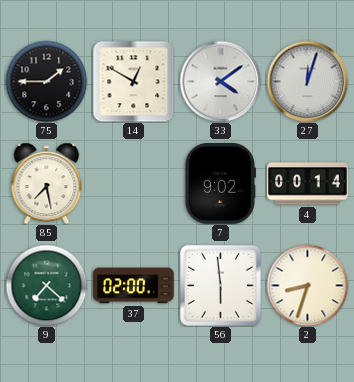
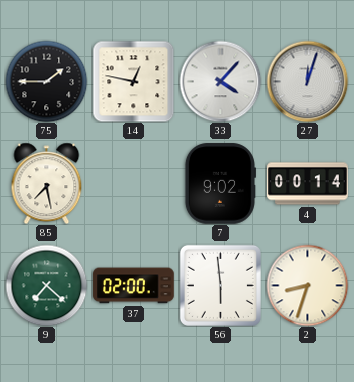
14: 12:50 -> 12:47 (133, 81)
33: 4:09 -> 4:07 (220, 81)
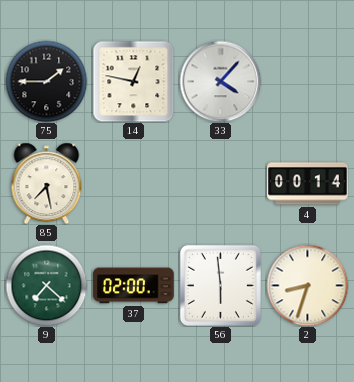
27: 12:03 -> none (307, 81)
7: 9:02 -> none (220, 184)
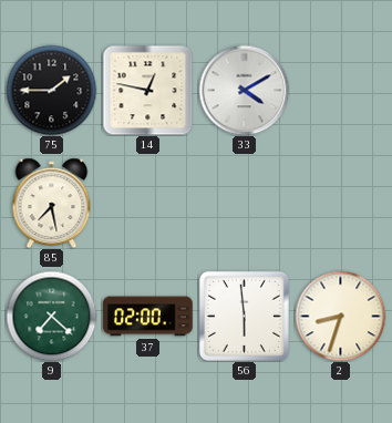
33: 4:07 -> 4:10 (244, 90)
4: 00:14 -> none (308, 184)
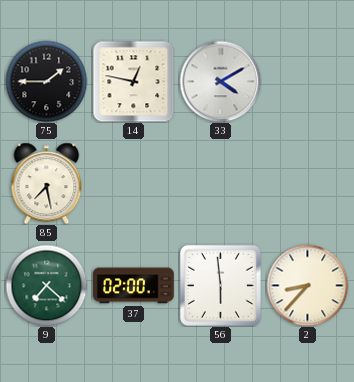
2: 8:33 -> 8:37 (307, 285)
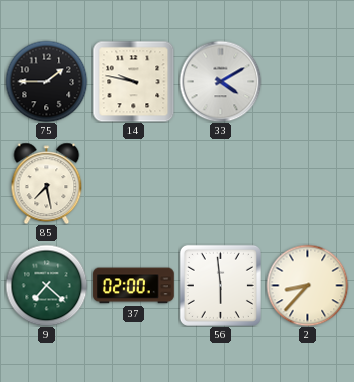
14: 12:47 -> 9:47 (133, 81)
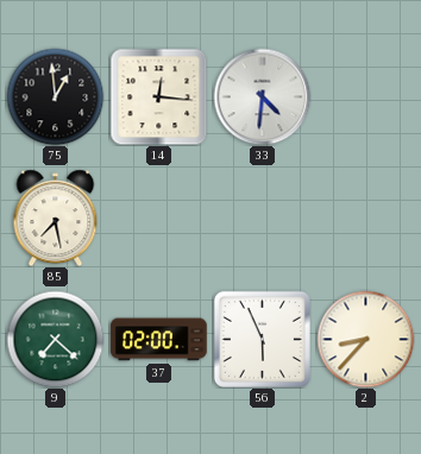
75: 1:45 -> 12:59 (55, 96)
14: 9:47 -> 12:16 (158, 96)
33: 4:10 -> 4:31 (262, 96)
56: 5:59 -> 5:56 (262, 339)
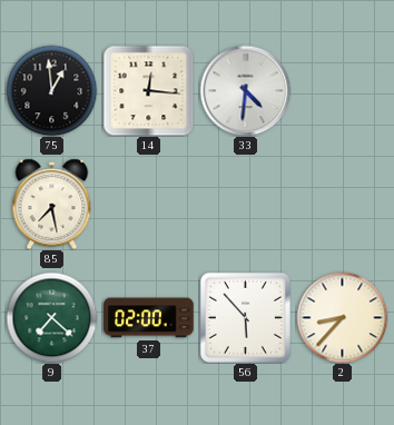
56: 5:56 -> 5:53 (245, 317)
